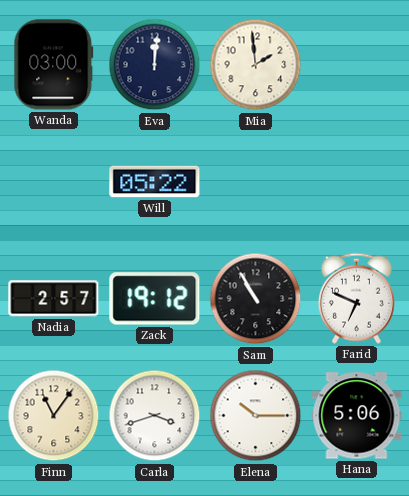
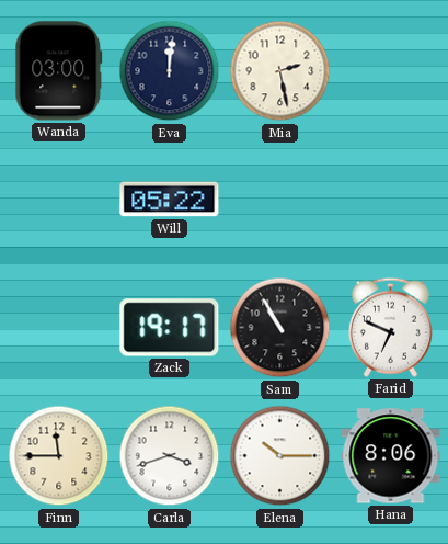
Mia: 1:59 -> 2:28 (280, 71)
Nadia: 2:57 -> none (54, 299)
Zack: 19:12 -> 19:17 (170, 328)
Finn: 11:06 -> 11:45 (59, 456)
Hana: 5:06 -> 8:06 (391, 456)
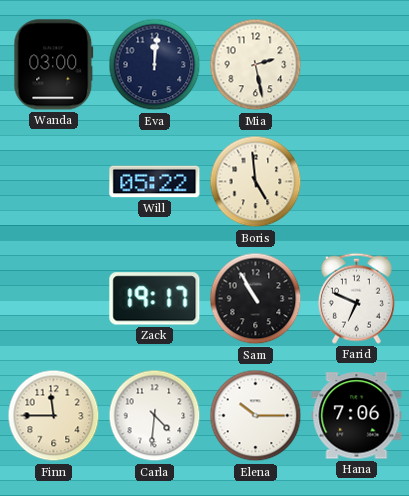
Boris: none -> 4:59 (256, 182)
Carla: 3:42 -> 4:31 (155, 416)
Hana: 8:06 -> 7:06 (357, 416)
